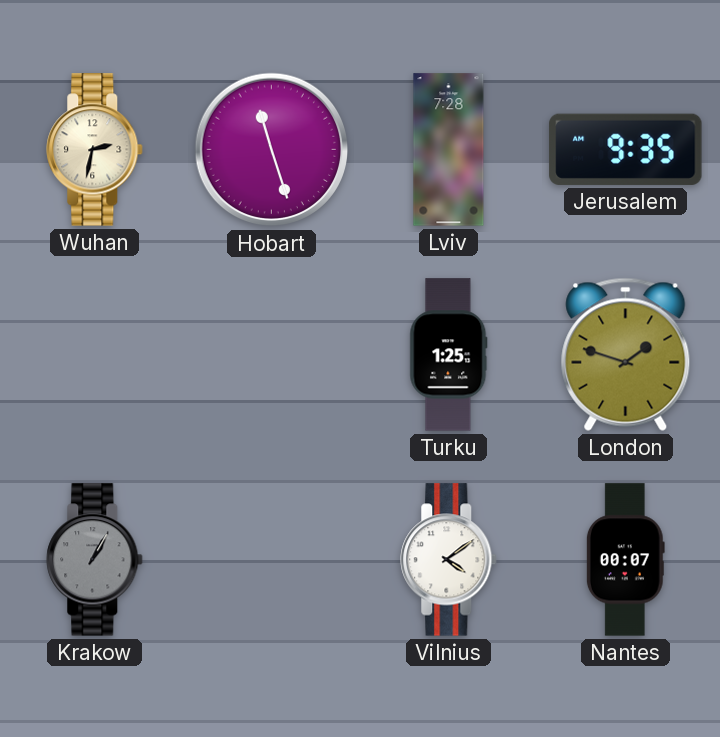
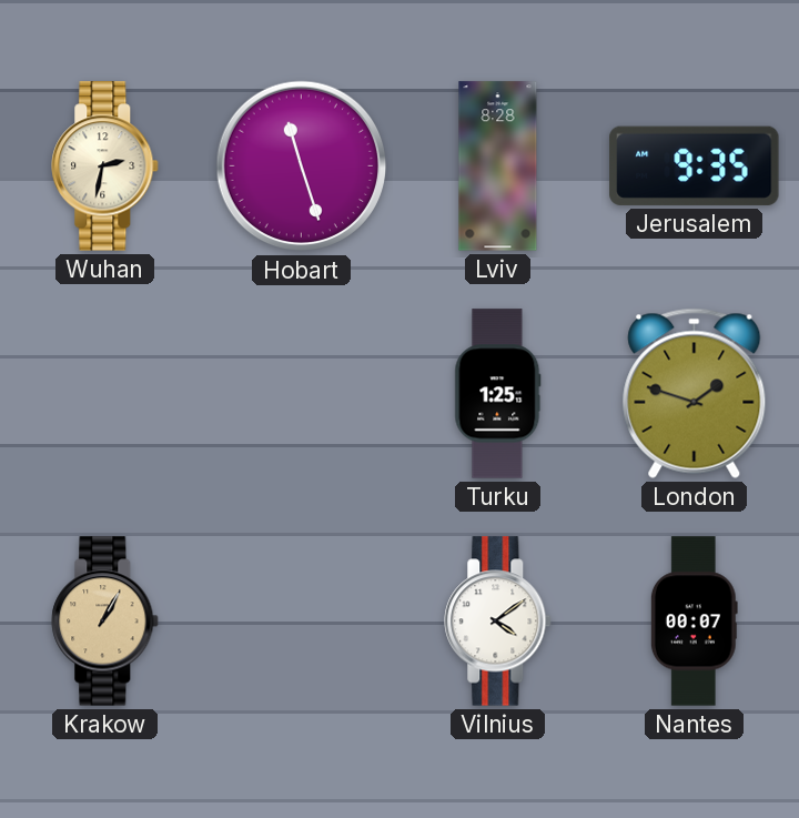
Lviv: 7:28 -> 8:28 (498, 166)
Krakow dial: grey -> champagne (105, 622)
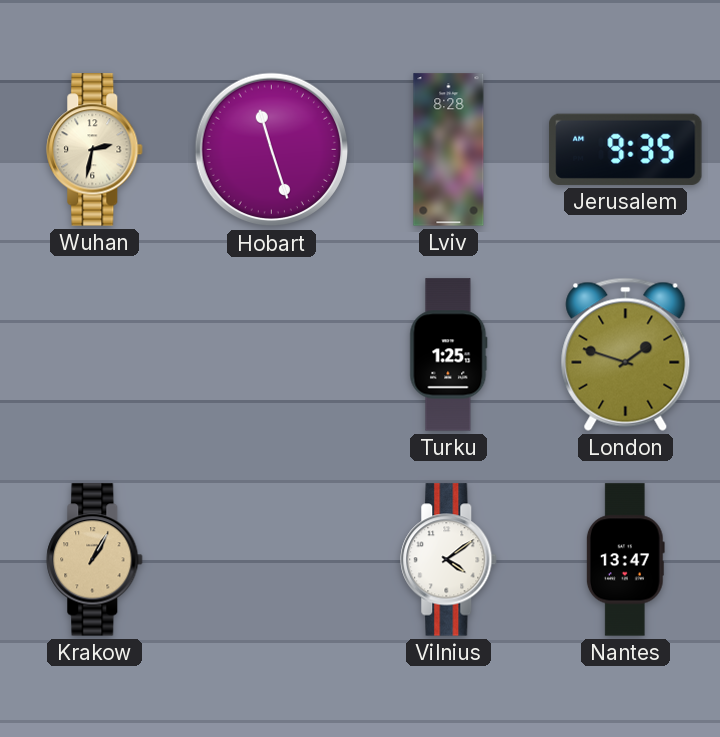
Nantes: 00:07 -> 13:47 (625, 560)
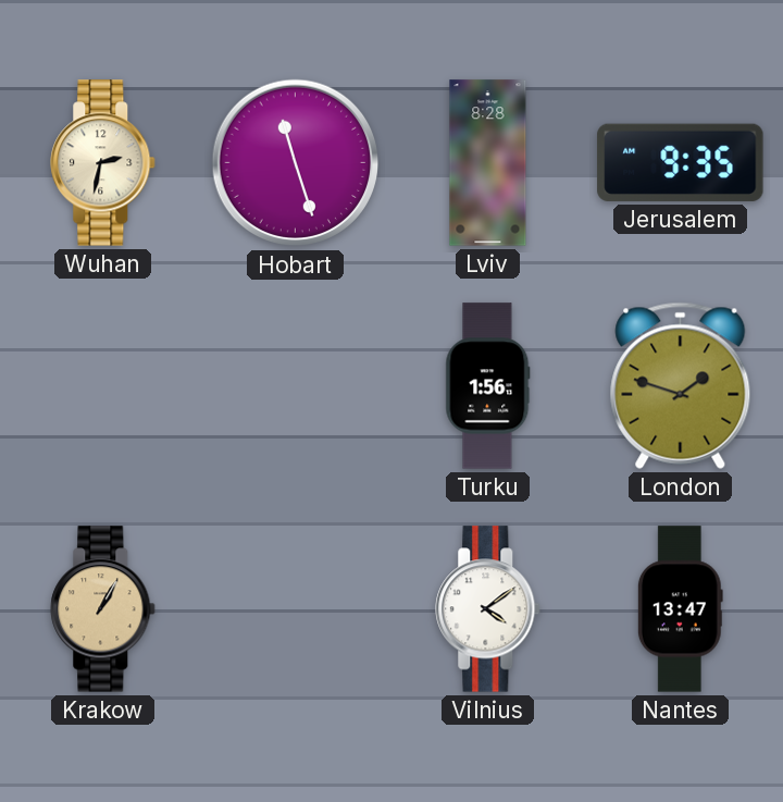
Turku: 1:25 -> 1:56 (488, 386)
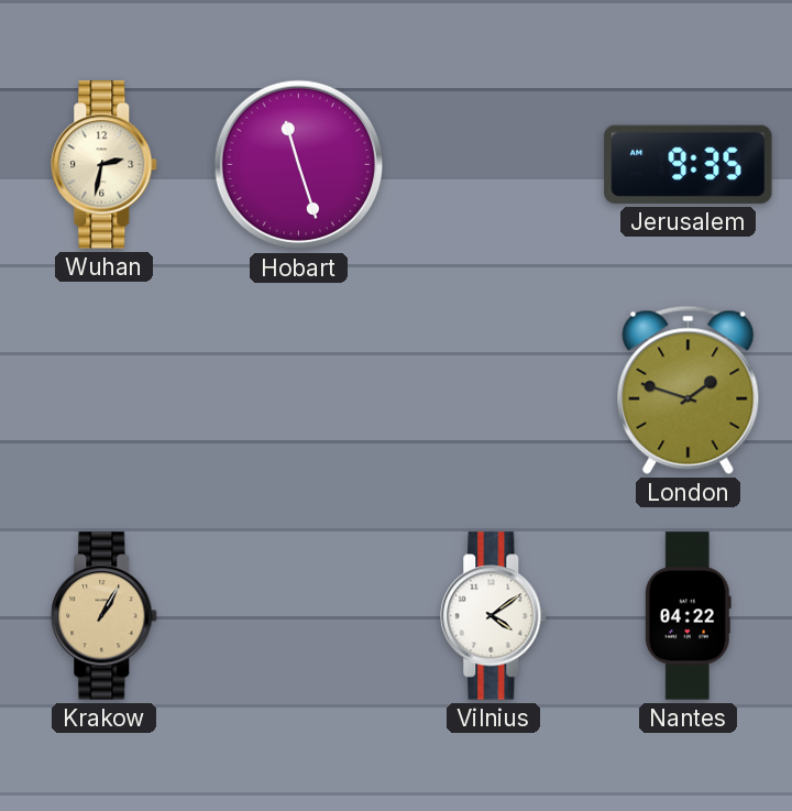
Lviv: 8:28 -> none (488, 163)
Turku: 1:56 -> none (488, 386)
Nantes: 13:47 -> 04:22 (687, 616)
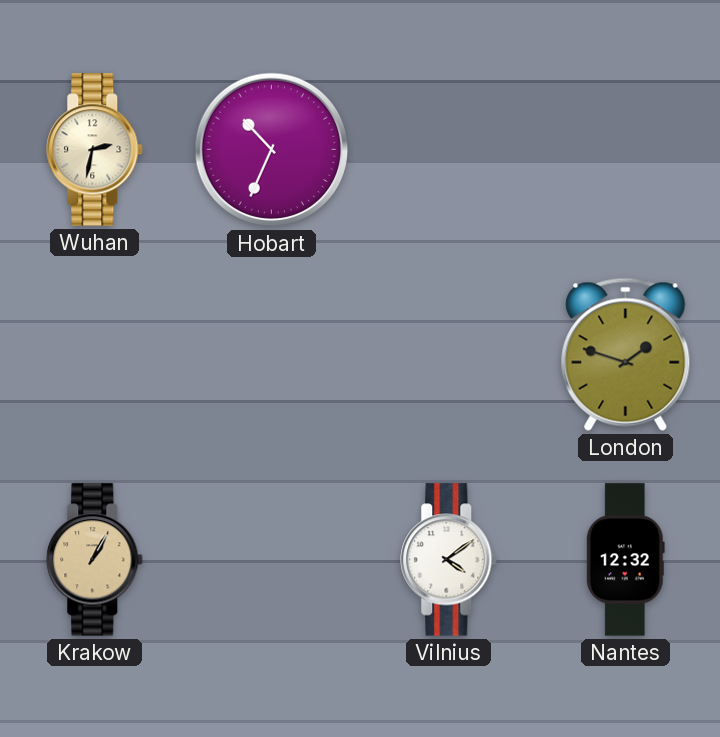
Hobart: 11:27 -> 10:34 (272, 150)
Jerusalem: 9:35 -> none (689, 164)
Nantes: 04:22 -> 12:32 (625, 560)
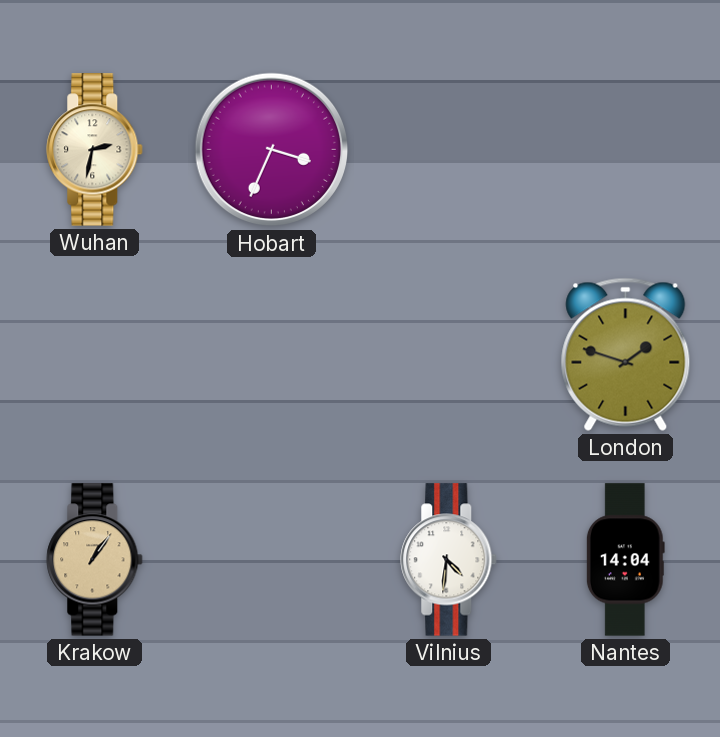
Hobart: 10:34 -> 3:34 (272, 150)
Krakow: 1:05 -> 1:06 (95, 560)
Vilnius: 4:09 -> 4:31 (449, 560)
Nantes: 12:32 -> 14:04 (625, 560)
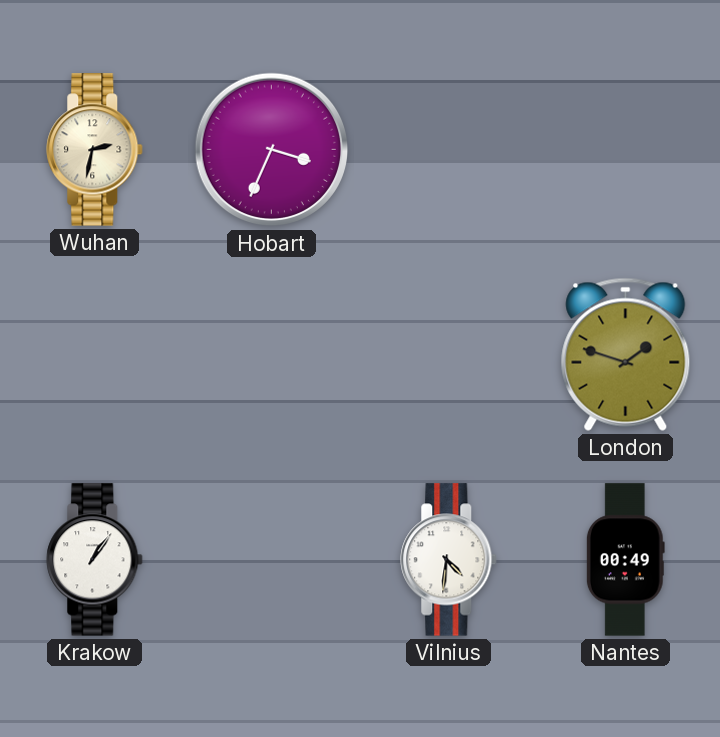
Krakow dial: champagne -> white (95, 560)
Nantes: 14:04 -> 00:49 (625, 560)
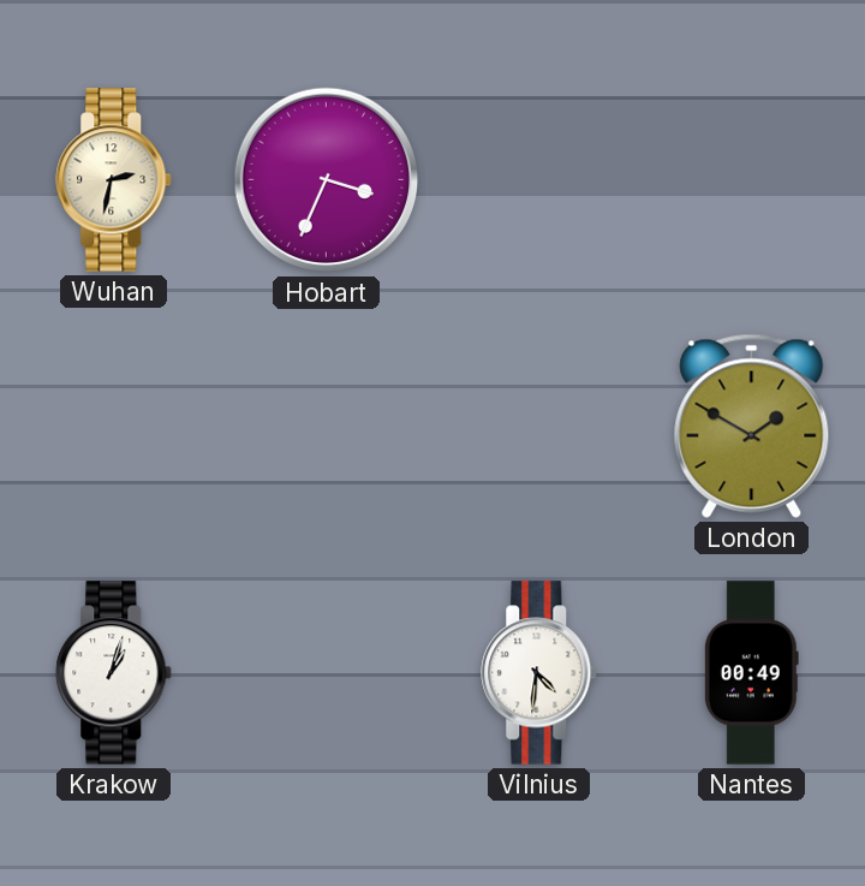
London: 1:48 -> 1:50 (752, 426)
Krakow: 1:06 -> 1:03 (114, 673)
